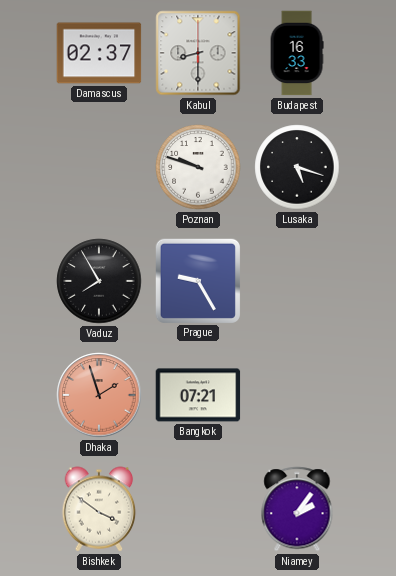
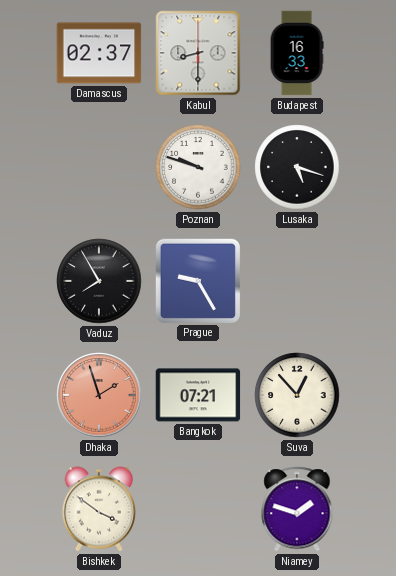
Suva: none -> 12:53 (297, 395)
Niamey: 2:06 -> 1:48 (297, 509)
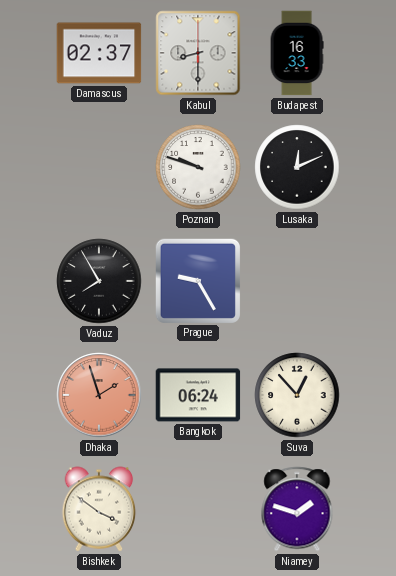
Lusaka: 5:18 -> 12:11 (297, 167)
Bangkok: 07:21 -> 06:24 (198, 395)
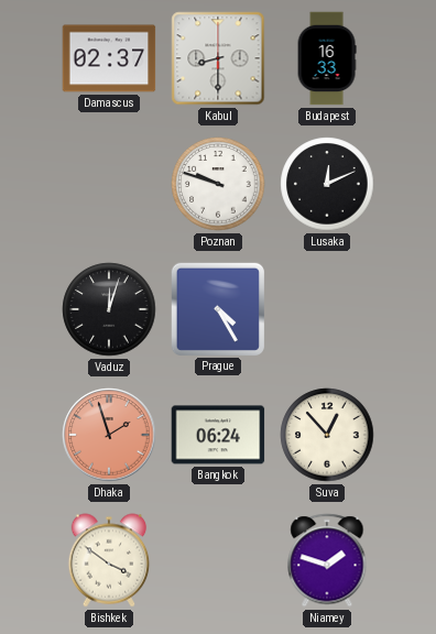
Vaduz: 7:55 -> 12:03 (109, 309)
Prague: 9:25 -> 4:25 (217, 308)
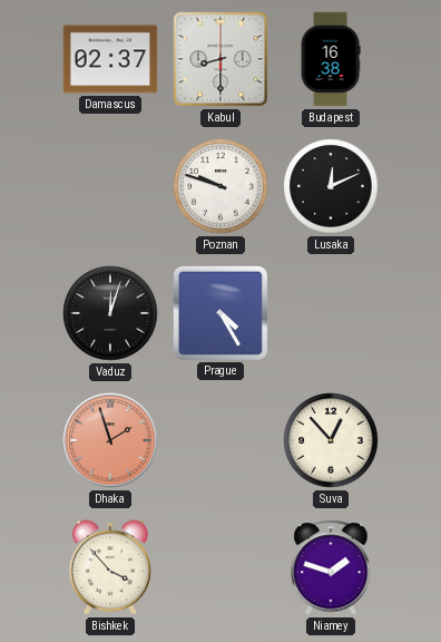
Budapest: 16:33 -> 16:38 (331, 59)
Bangkok: 06:24 -> none (218, 435)
Bishkek: 3:51 -> 3:53 (110, 567)
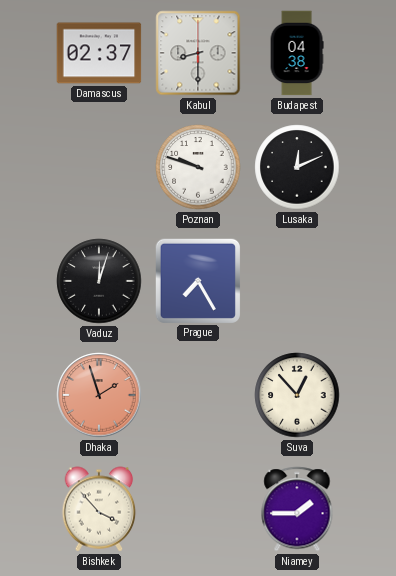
Budapest: 16:38 -> 04:38 (297, 53)
Prague: 4:25 -> 7:25 (197, 280)
Niamey: 1:48 -> 1:45 (297, 509)
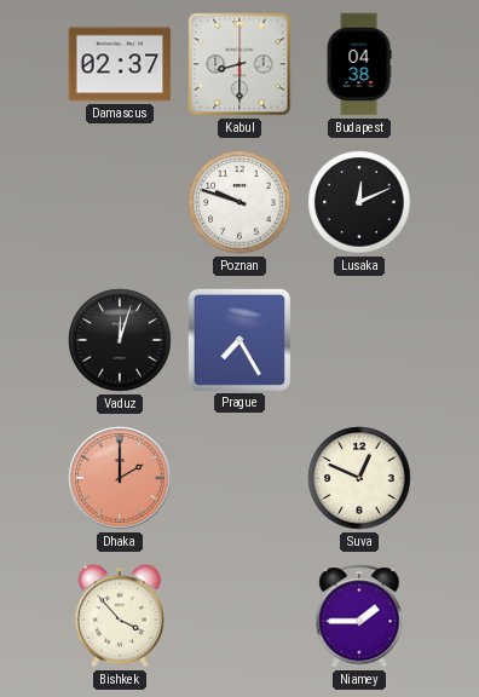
Dhaka: 1:57 -> 2:00 (120, 478)
Suva: 12:53 -> 12:49 (359, 478)
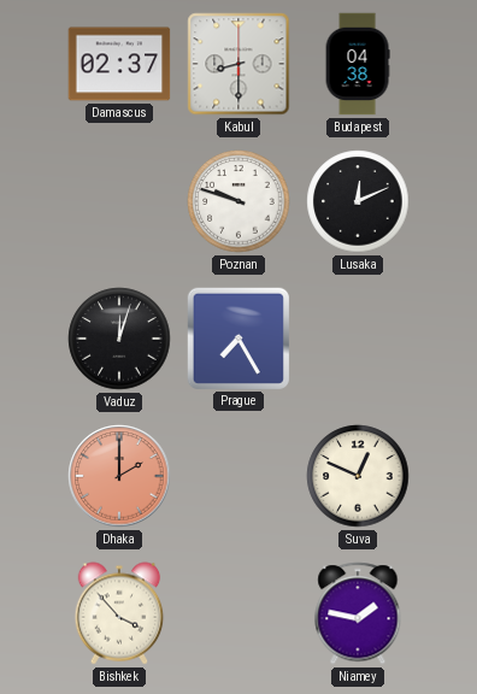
Niamey: 1:45 -> 1:47 (358, 613)
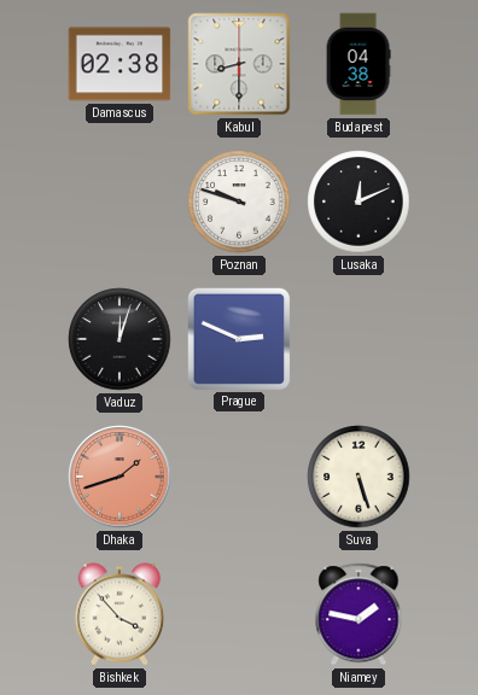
Damascus: 02:37 -> 02:38 (119, 64)
Prague: 7:25 -> 2:49 (238, 338)
Dhaka: 2:00 -> 1:42 (119, 477)
Suva: 12:49 -> 5:27 (358, 477)
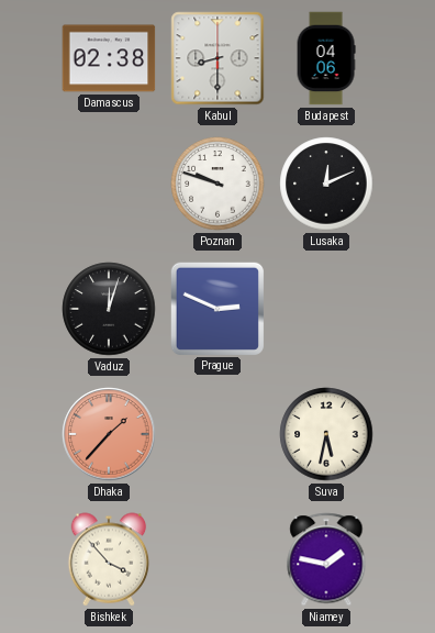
Budapest: 04:38 -> 04:06 (326, 58)
Dhaka: 1:42 -> 1:37 (109, 434)
Suva: 5:27 -> 5:32 (326, 434)
